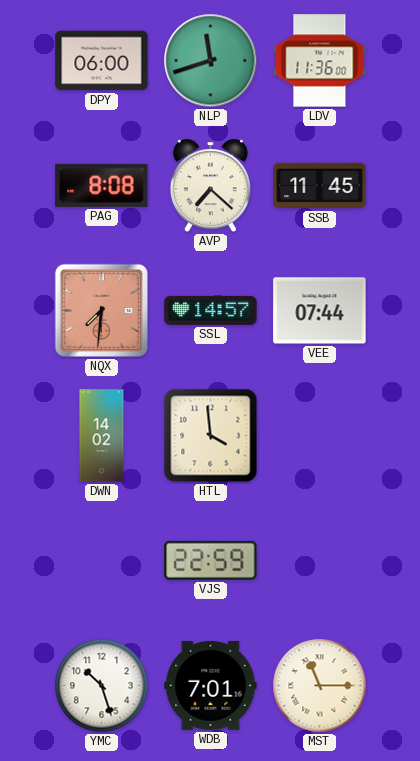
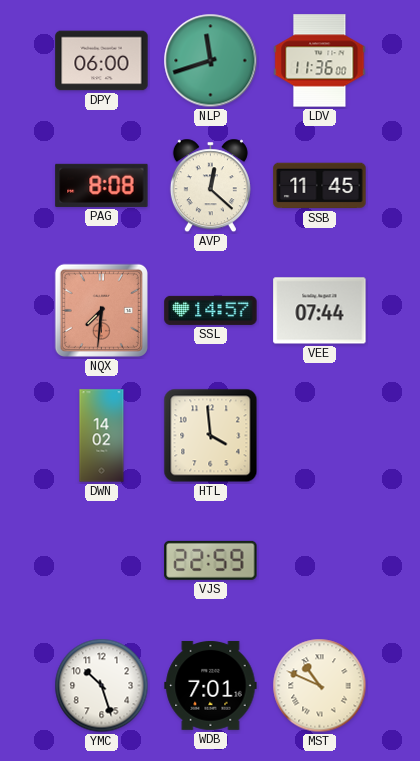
AVP: 7:22 -> 12:22 (210, 186)
MST: 11:15 -> 10:49 (320, 686)
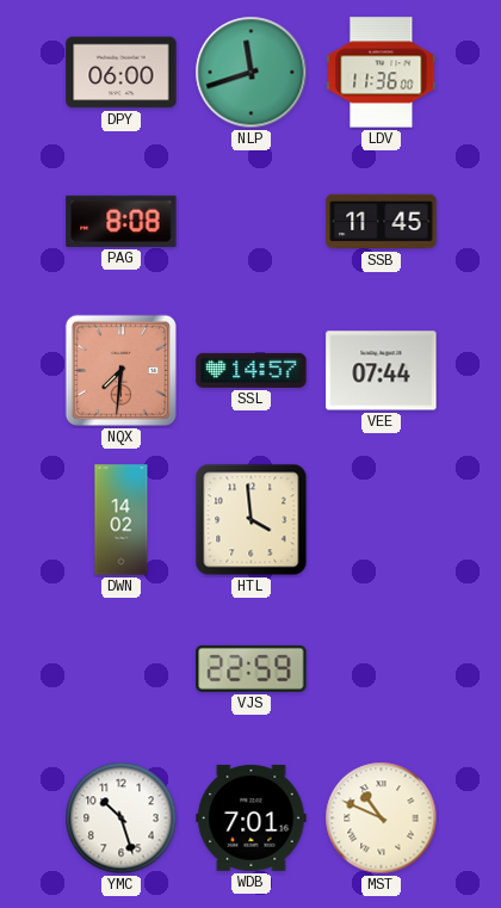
AVP: 12:22 -> none (210, 186)
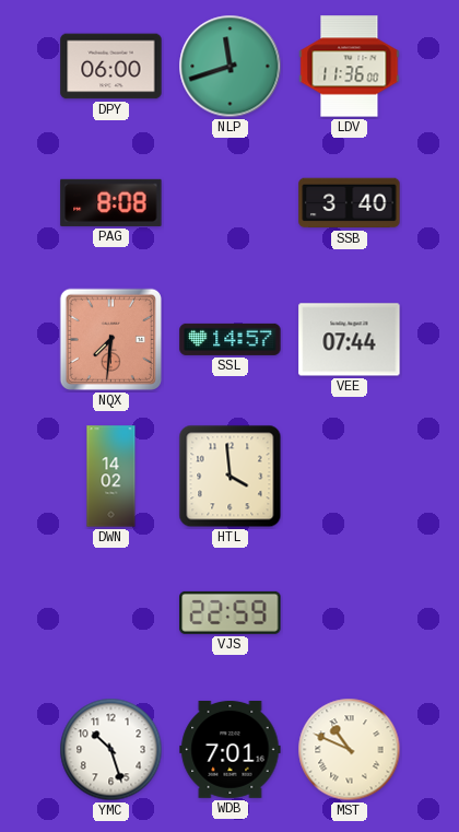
SSB: 11:45 -> 3:40 (350, 203)
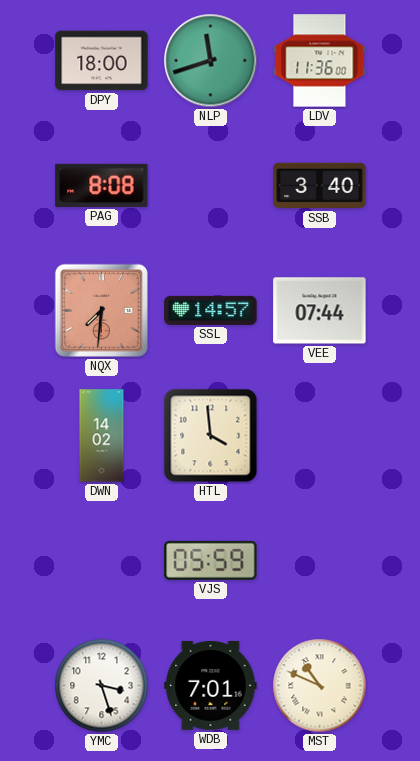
DPY: 06:00 -> 18:00 (102, 61)
VJS: 22:59 -> 05:59 (211, 560)
YMC: 10:27 -> 3:27 (102, 686)
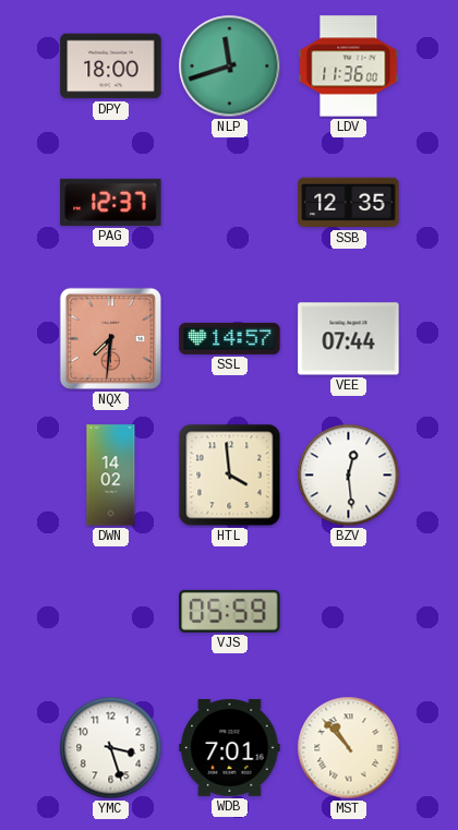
PAG: 8:08 -> 12:37 (111, 202)
SSB: 3:40 -> 12:35 (349, 203)
BZV: none -> 12:29 (349, 476)
MST: 10:49 -> 10:53 (349, 748)
